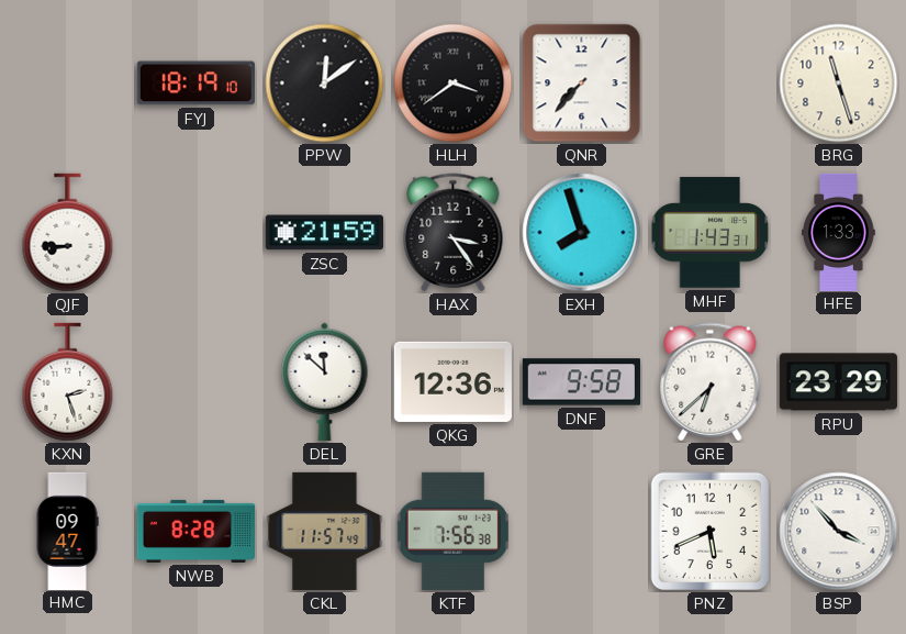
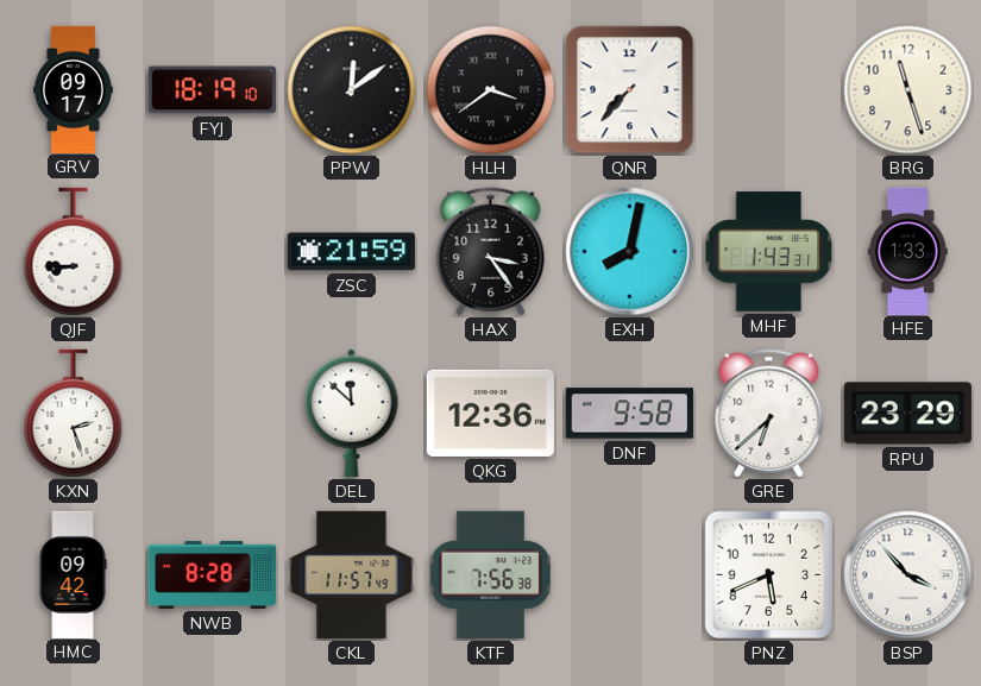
GRV: none -> 09:17 (73, 89)
EXH: 7:57 -> 8:02 (630, 252)
HMC: 09:47 -> 09:42 (73, 574)
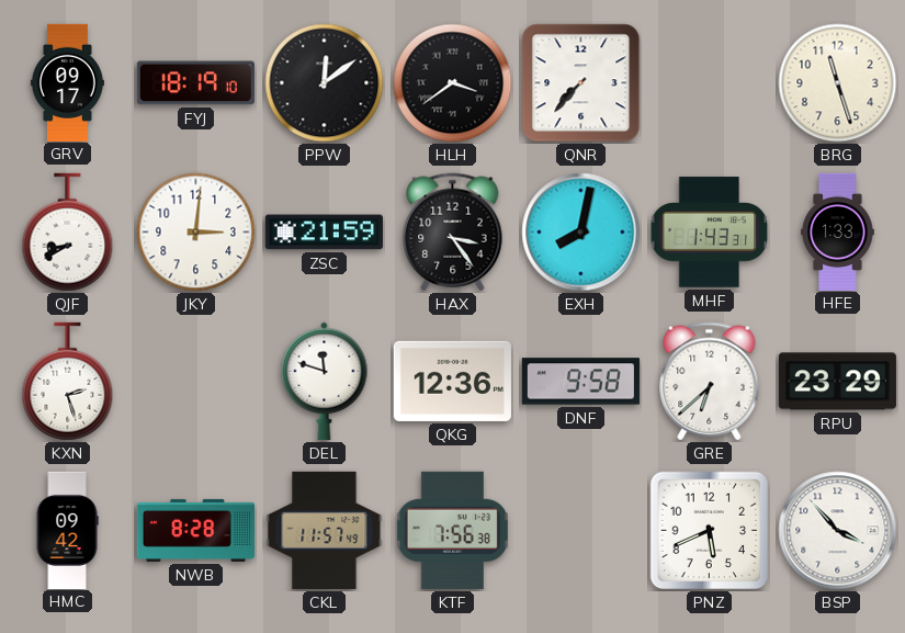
QJF: 8:45 -> 8:40 (68, 233)
JKY: none -> 3:01 (196, 233)
DEL: 11:52 -> 11:48 (325, 381)
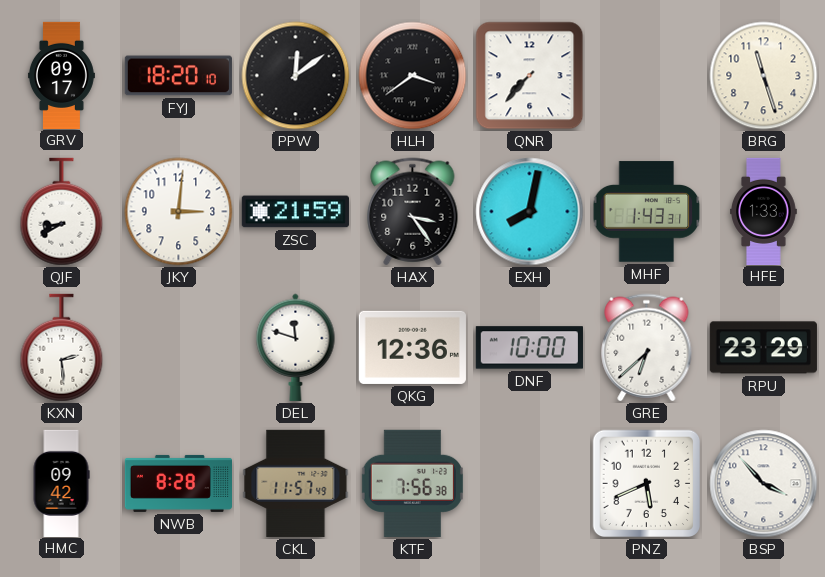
FYJ: 18:19 -> 18:20 (178, 76)
KXN: 2:27 -> 2:29 (62, 348)
DNF: 9:58 -> 10:00 (529, 348)
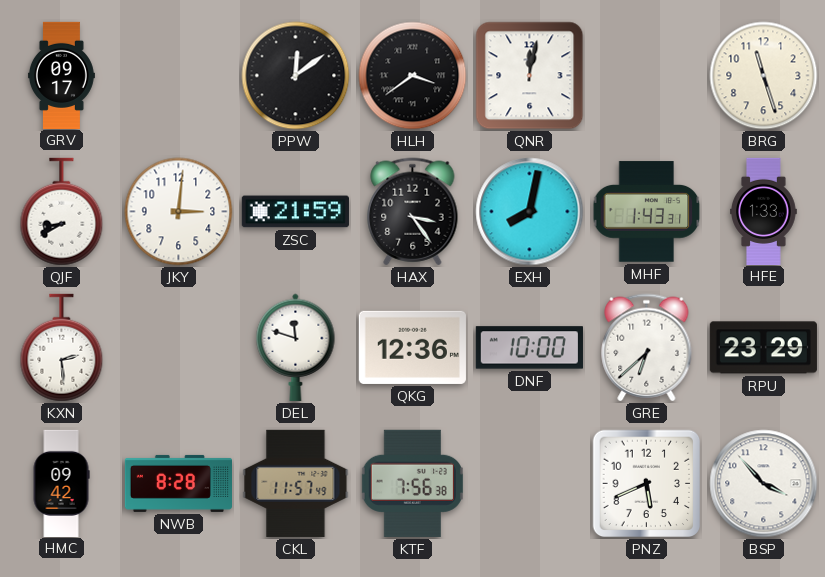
FYJ: 18:20 -> none (178, 76)
QNR: 7:37 -> 12:02 (530, 76)
